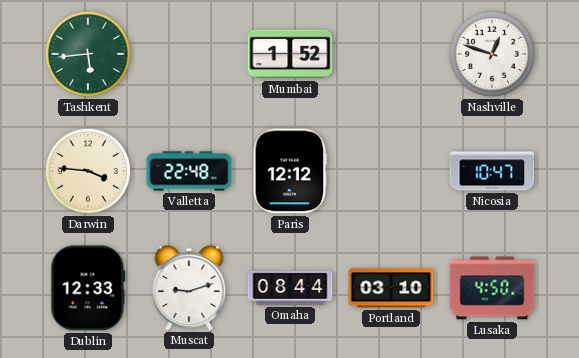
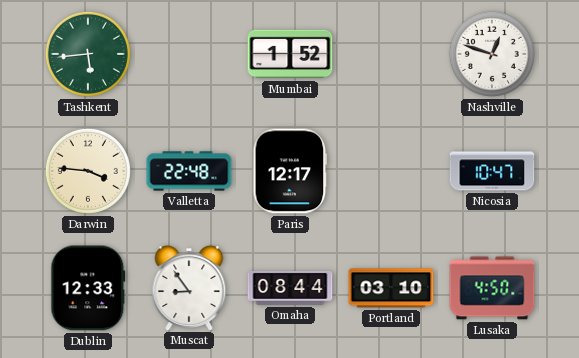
Paris: 12:12 -> 12:17 (290, 171)
Muscat: 9:12 -> 8:54 (189, 288)
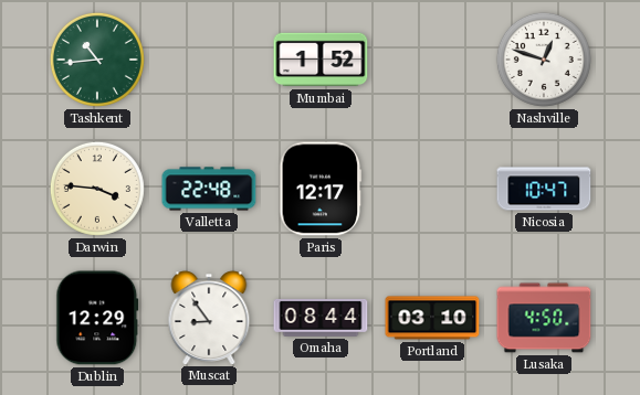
Tashkent: 5:44 -> 10:44 (97, 60)
Dublin: 12:33 -> 12:29 (97, 318)
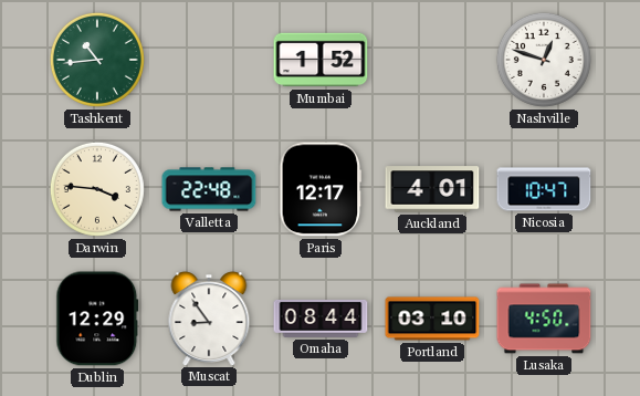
Auckland: none -> 4:01 (432, 189)
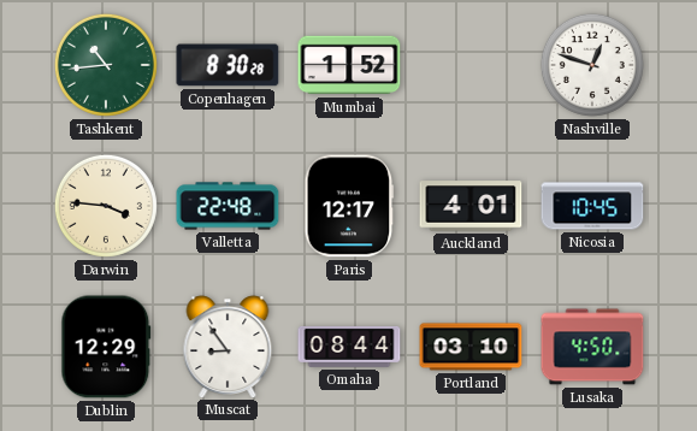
Copenhagen: none -> 8:30 (228, 65)
Nicosia: 10:47 -> 10:45 (592, 206)
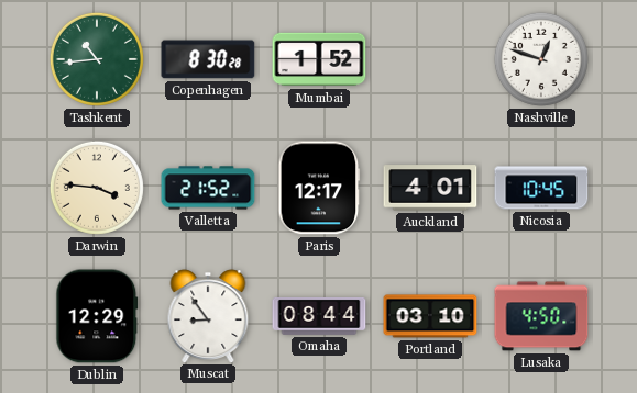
Valletta: 22:48 -> 21:52 (208, 188)
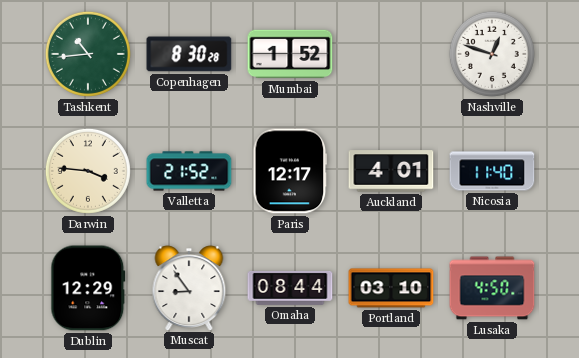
Nicosia: 10:45 -> 11:40 (492, 171)
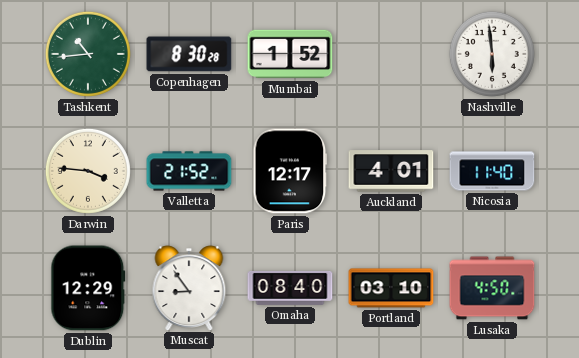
Nashville: 12:48 -> 5:59 (492, 54)
Omaha: 08:44 -> 08:40 (290, 288)
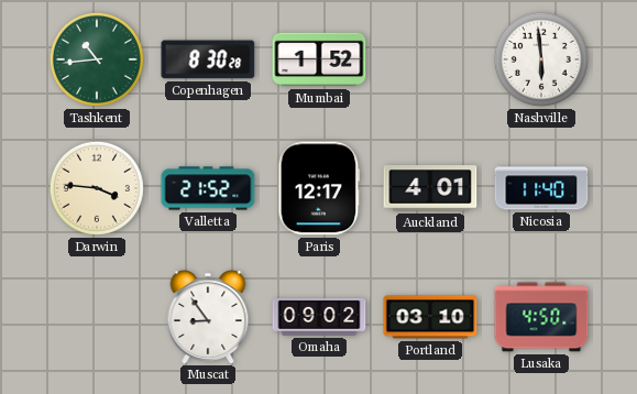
Dublin: 12:29 -> none (88, 288)
Omaha: 08:40 -> 09:02 (319, 317)
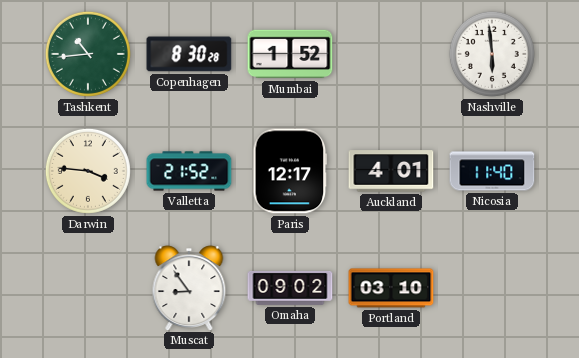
Lusaka: 4:50 -> none (541, 317)
